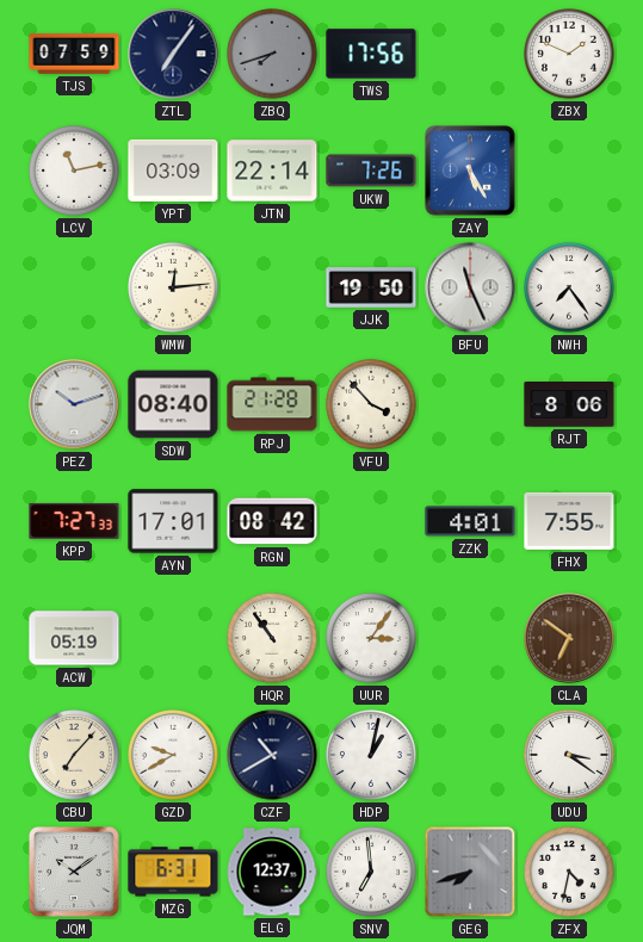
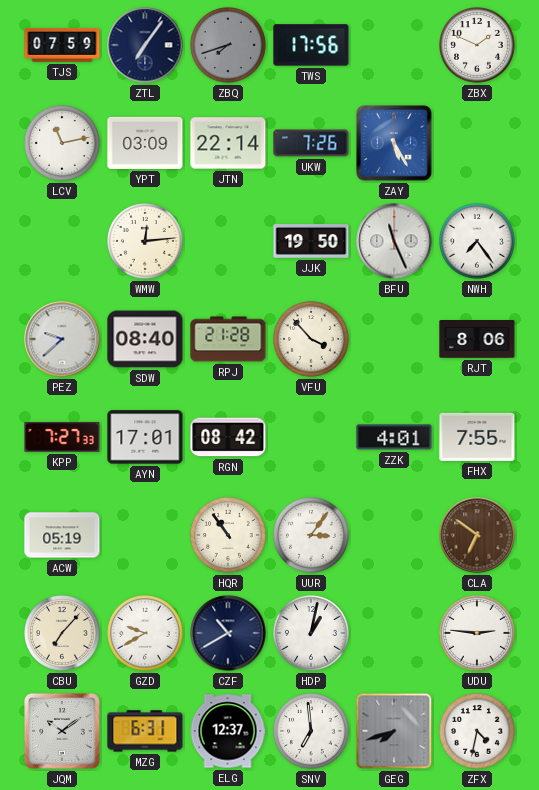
PEZ: 10:12 -> 9:38 (62, 339)
UDU: 3:21 -> 2:46 (478, 634)
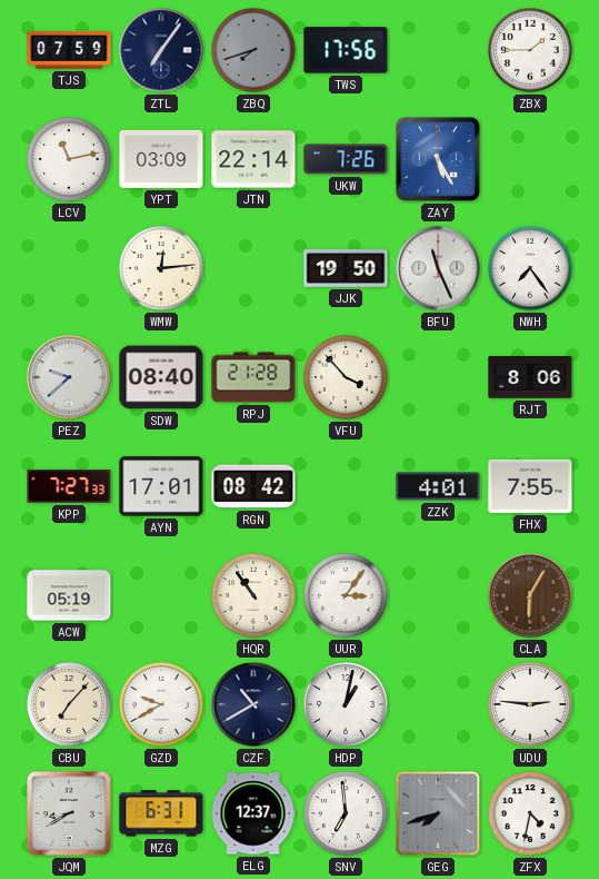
ZBX: 1:49 -> 1:45 (531, 51)
CLA: 6:51 -> 6:05 (530, 595)
JQM: 10:09 -> 8:40 (70, 814)
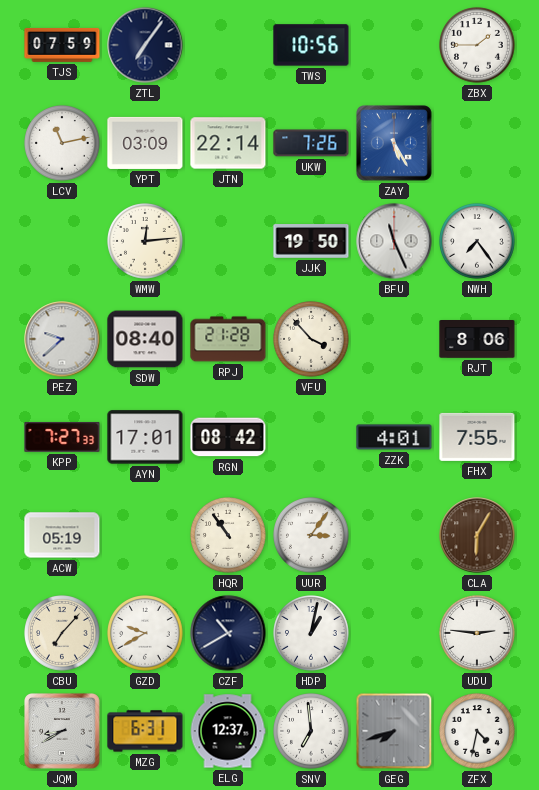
ZBQ: 7:42 -> none (254, 51)
TWS: 17:56 -> 10:56 (311, 45)
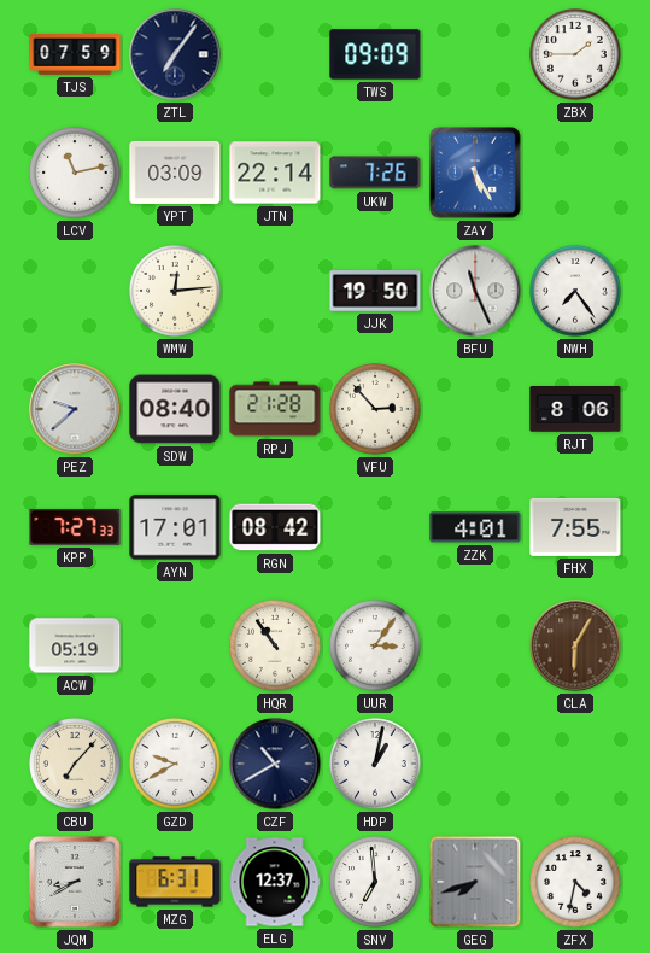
TWS: 10:56 -> 09:09 (375, 54)
VFU: 3:53 -> 2:53 (376, 410)
UDU: 2:46 -> none (478, 634)
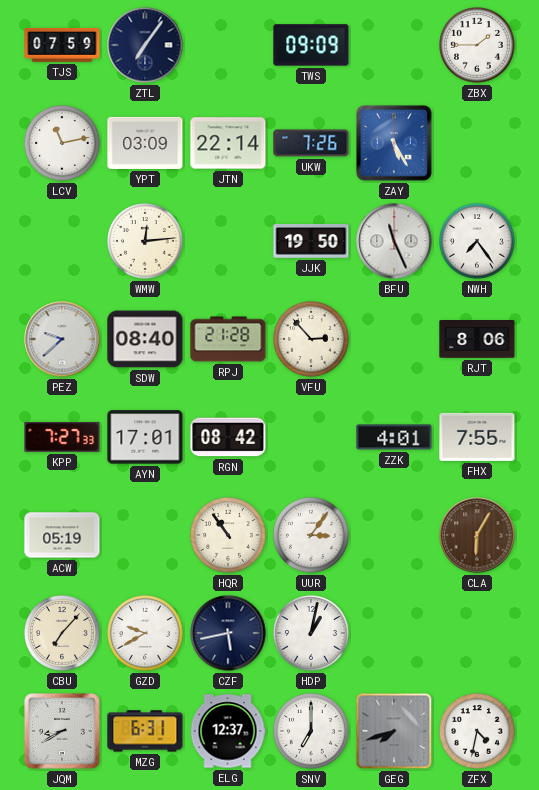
CZF: 10:40 -> 5:43 (228, 633)
SNV: 6:59 -> 7:00 (312, 732)
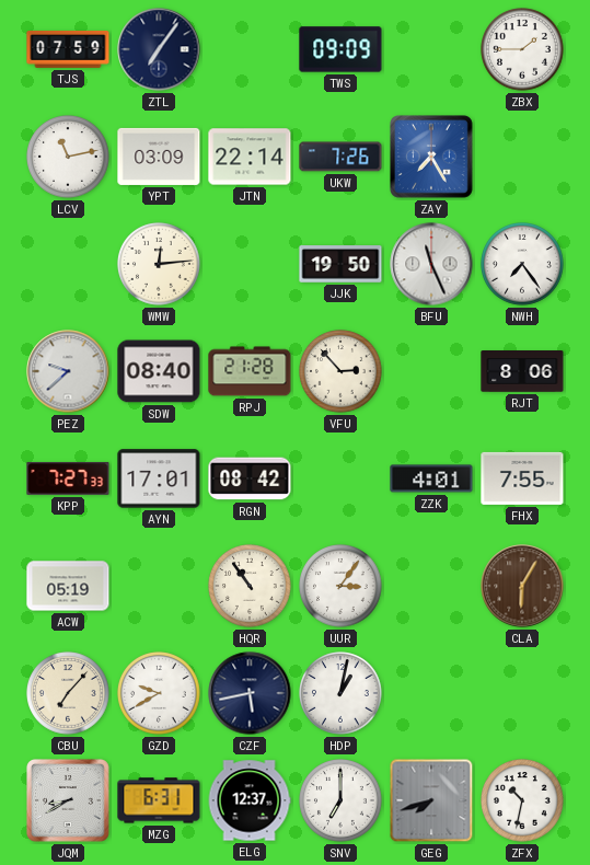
ZAY: 5:25 -> 7:25 (432, 158)
ZFX: 4:32 -> 10:32 (523, 801)
